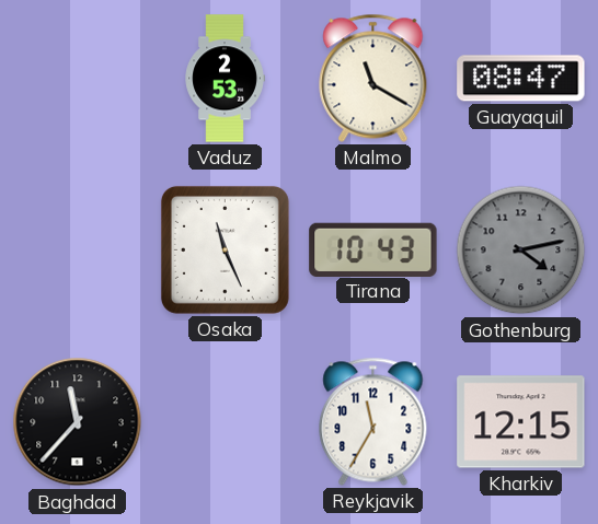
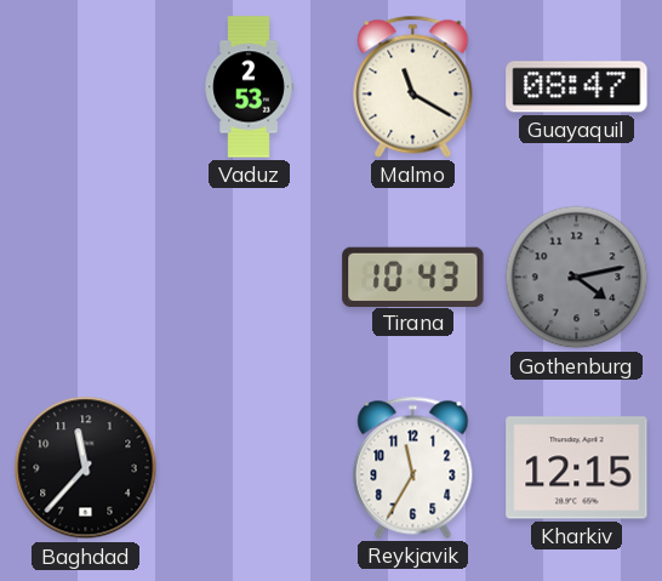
Osaka: 11:26 -> none (225, 249)
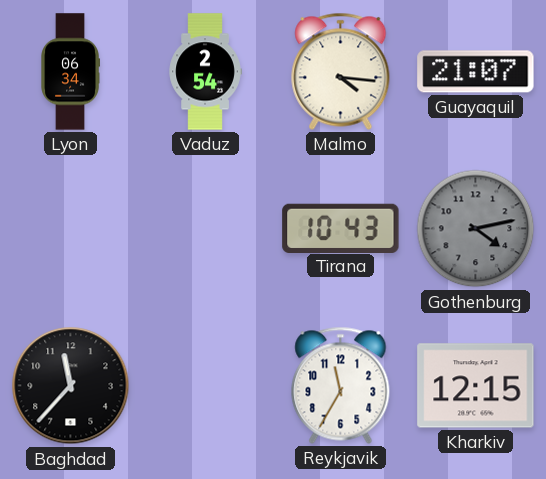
Lyon: none -> 06:34 (70, 72)
Vaduz: 2:53 -> 2:54 (205, 72)
Malmo: 11:20 -> 4:16 (341, 71)
Guayaquil: 08:47 -> 21:07 (476, 72)
